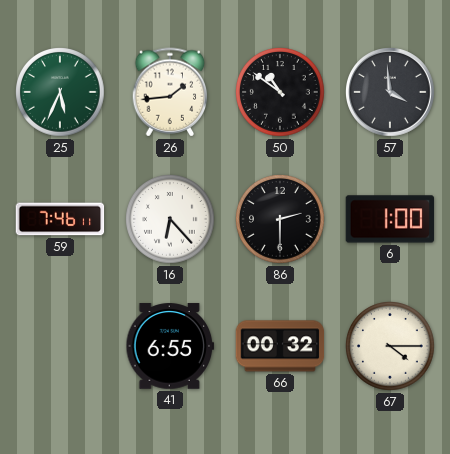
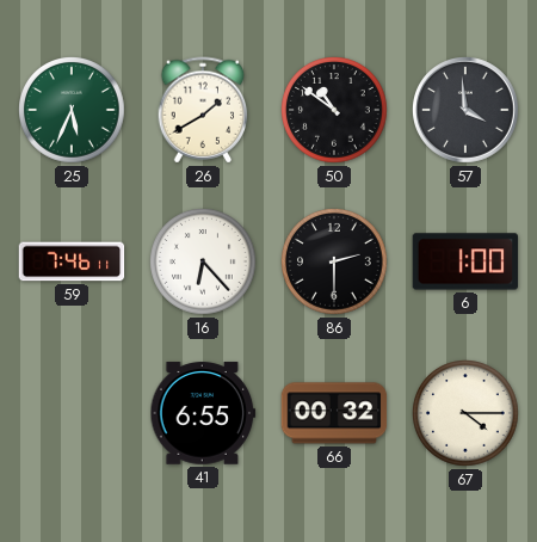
26: 1:44 -> 1:40 (203, 110)
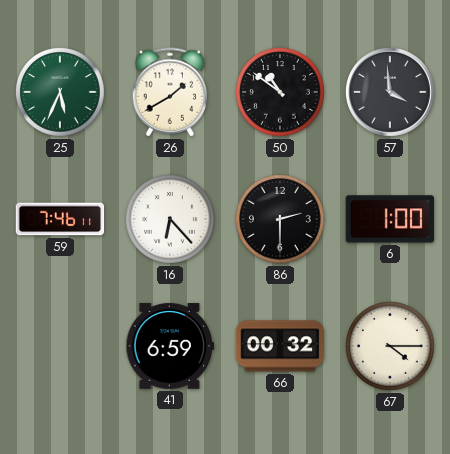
41: 6:55 -> 6:59 (170, 346)
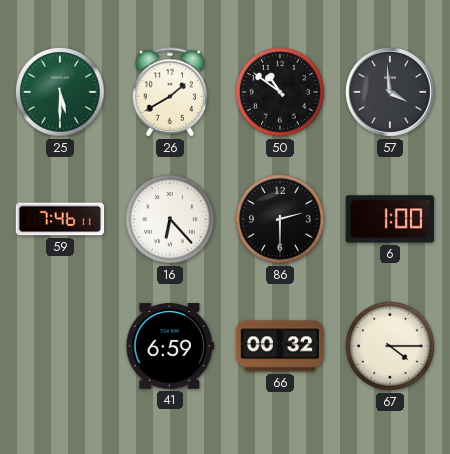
25: 5:34 -> 5:30 (61, 93)
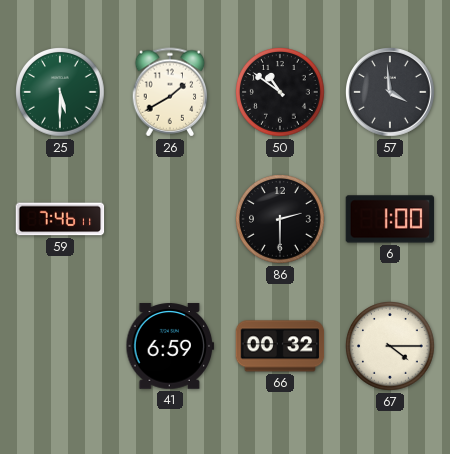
16: 6:23 -> none (171, 220)
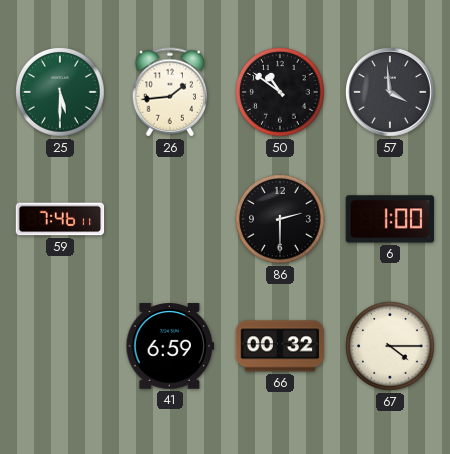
26: 1:40 -> 1:44 (170, 92)
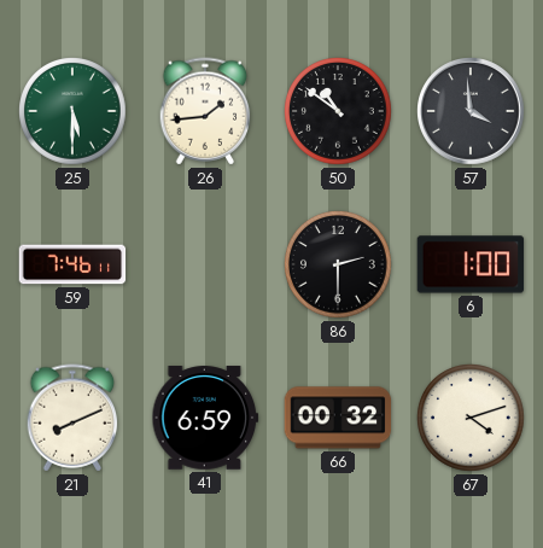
21: none -> 8:11 (72, 418)
67: 4:15 -> 4:12 (472, 419)
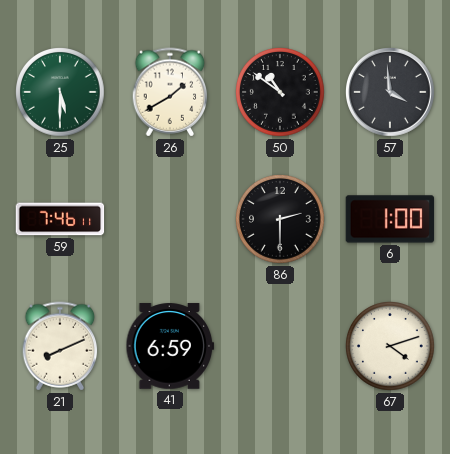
26: 1:44 -> 1:40 (170, 92)
66: 00:32 -> none (338, 418)
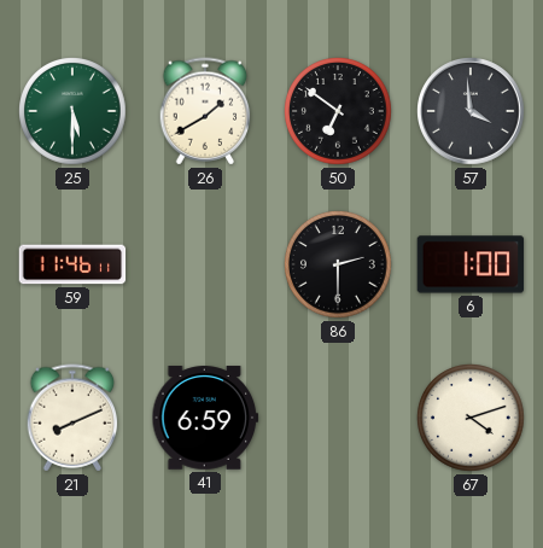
50: 10:51 -> 6:51 (339, 112)
59: 7:46 -> 11:46 (72, 264)
